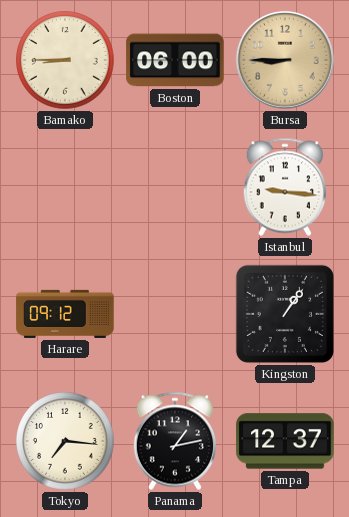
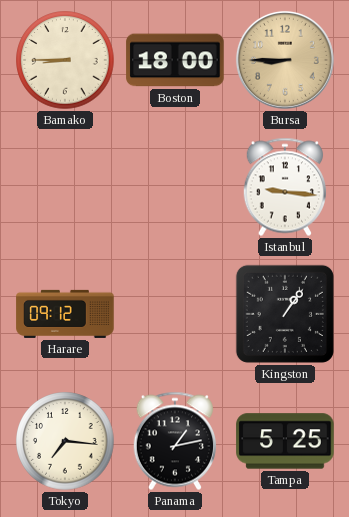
Boston: 06:00 -> 18:00 (175, 60)
Tampa: 12:37 -> 5:25 (285, 441)
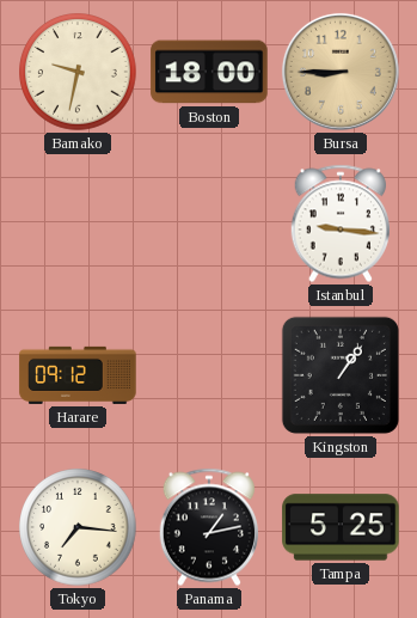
Bamako: 8:45 -> 9:32 (78, 72)
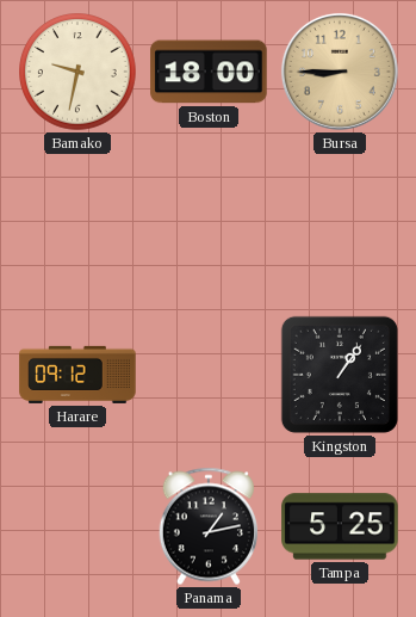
Istanbul: 9:16 -> none (339, 224)
Tokyo: 7:16 -> none (78, 527)
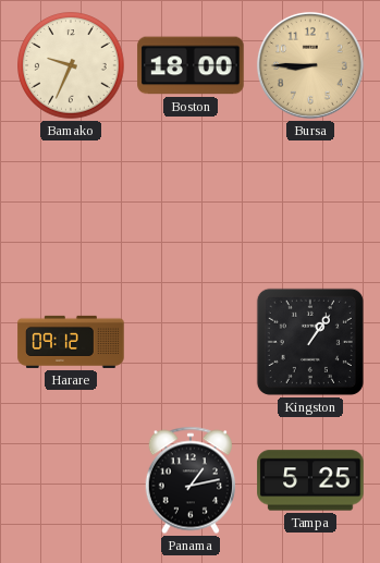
Bamako: 9:32 -> 9:34 (71, 65)
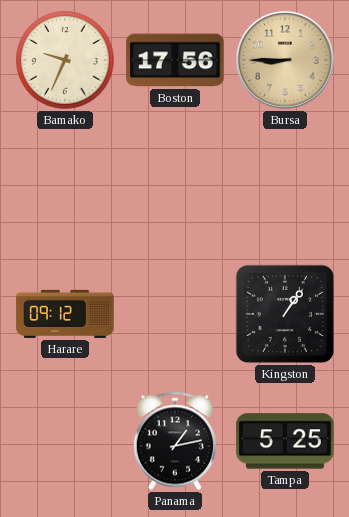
Boston: 18:00 -> 17:56 (175, 60)
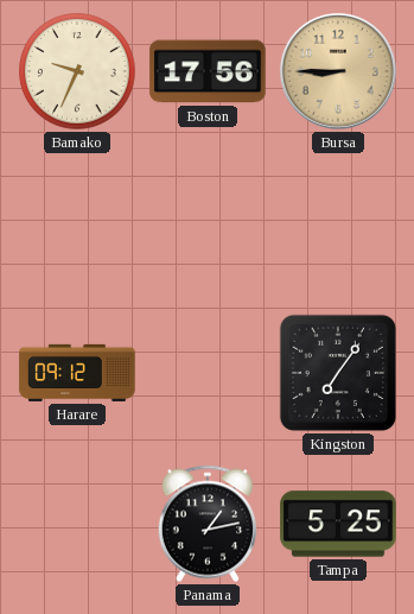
Kingston: 1:06 -> 7:06 (338, 373)
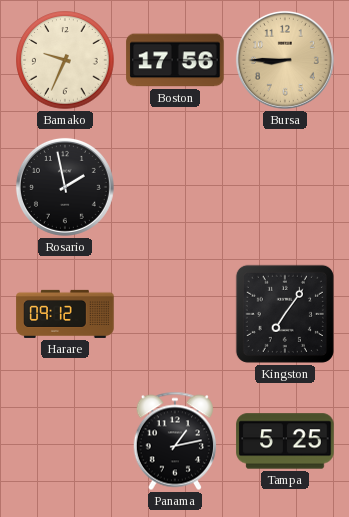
Rosario: none -> 1:58 (65, 187)
